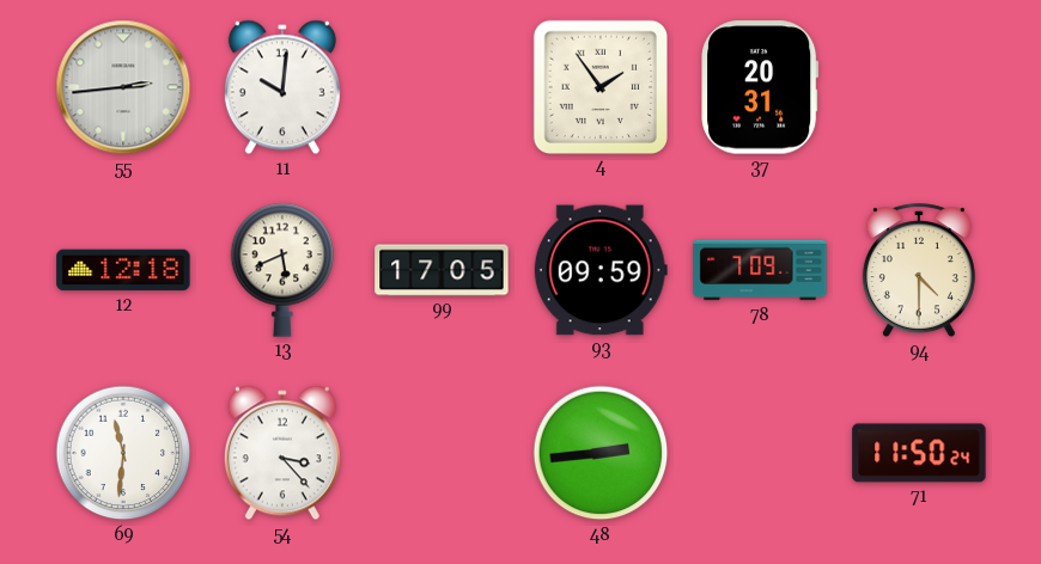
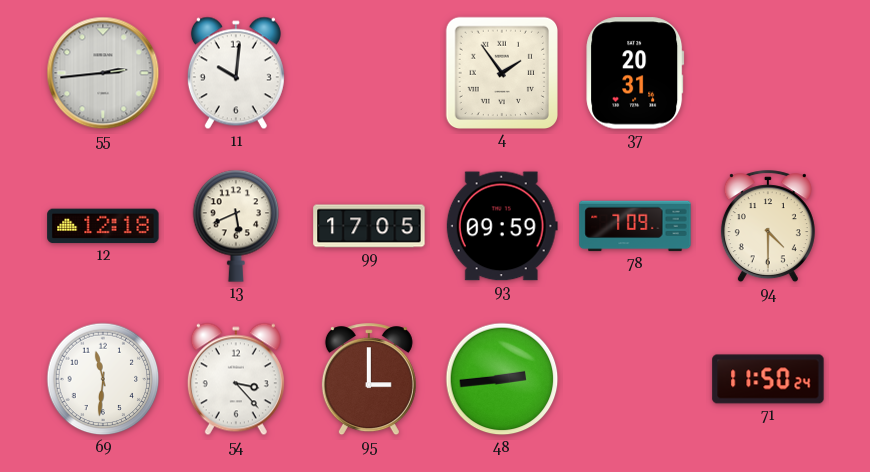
95: none -> 3:00 (369, 380)
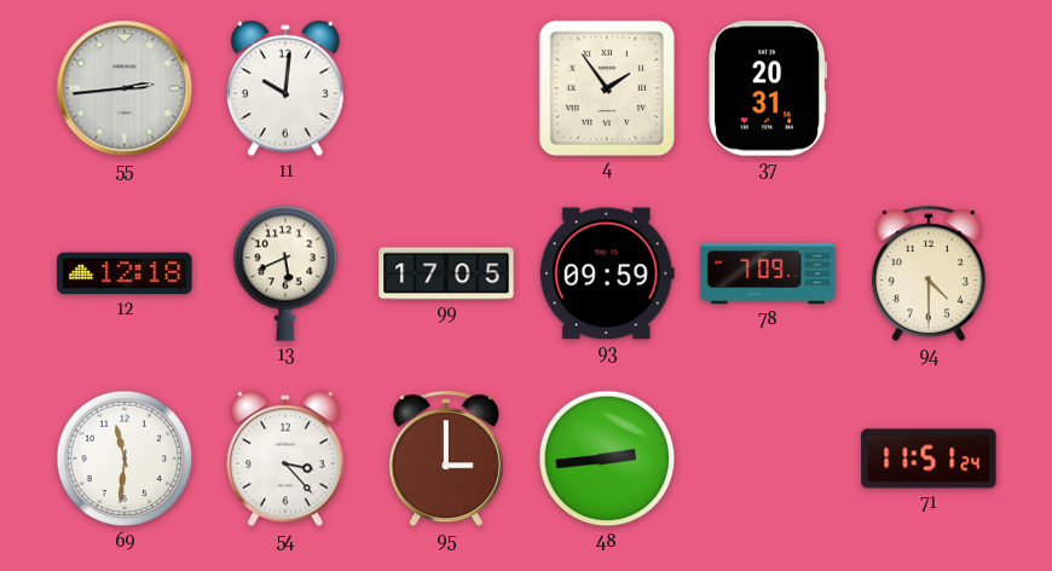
71: 11:50 -> 11:51 (929, 458)
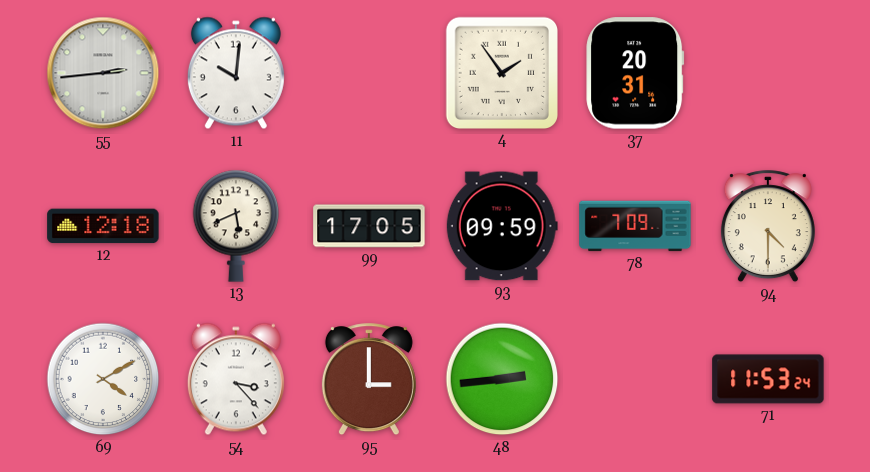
69: 11:31 -> 4:10 (103, 379)
71: 11:51 -> 11:53 (768, 379)
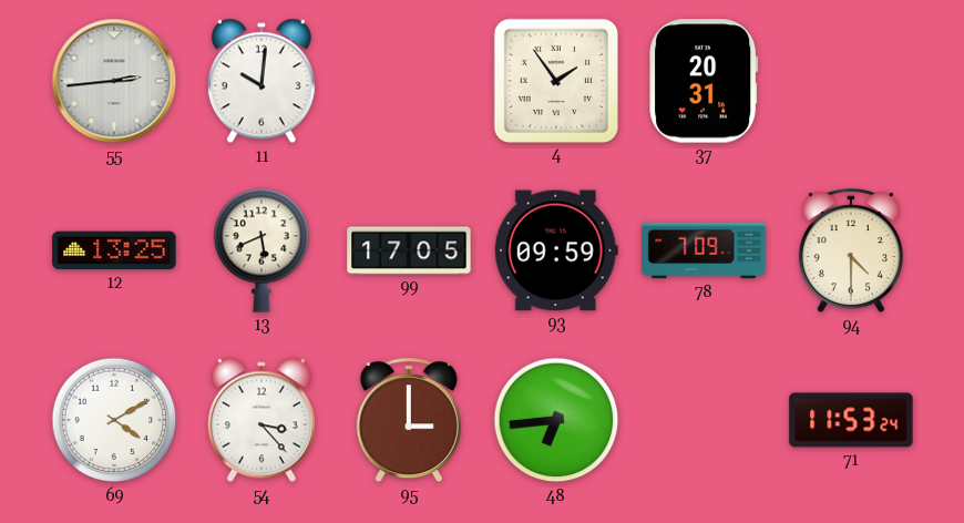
12: 12:18 -> 13:25 (114, 250)
48: 2:44 -> 6:44 (556, 420)
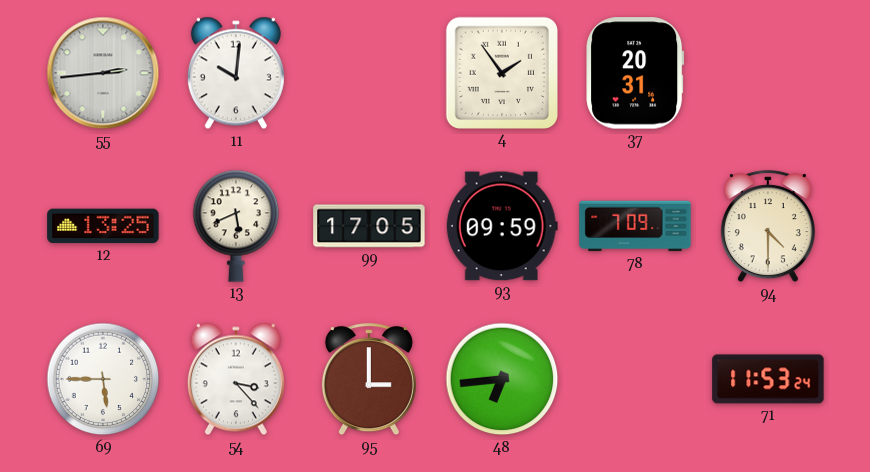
69: 4:10 -> 5:45 (103, 379)
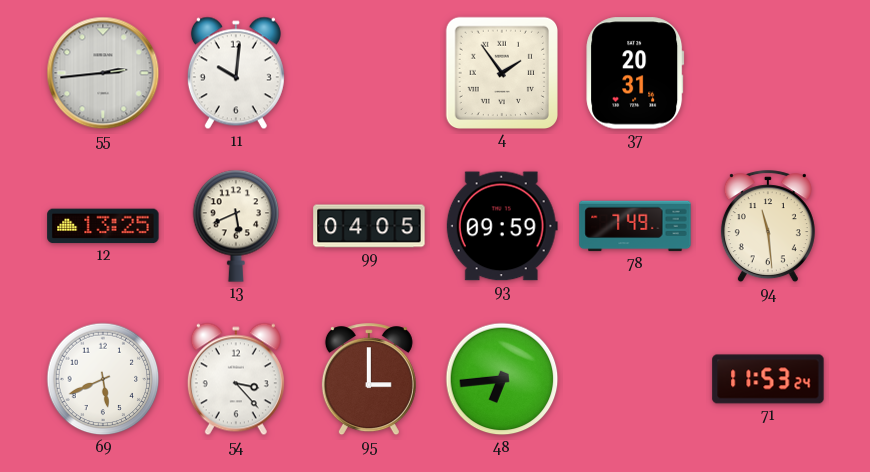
99: 17:05 -> 04:05 (369, 226)
78: 7:09 -> 7:49 (635, 226)
94: 4:30 -> 11:29 (768, 227)
69: 5:45 -> 5:41 (103, 379)
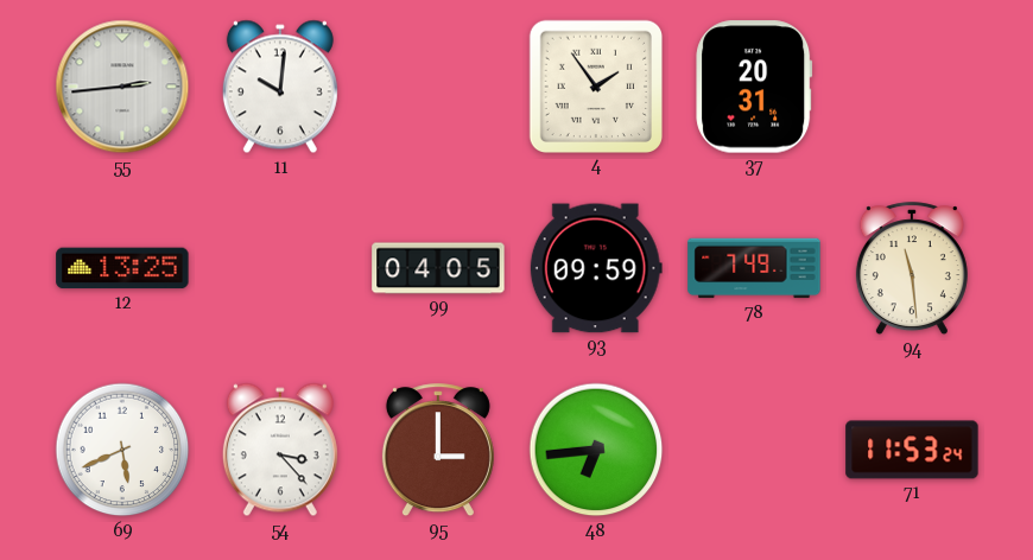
13: 5:41 -> none (236, 226)
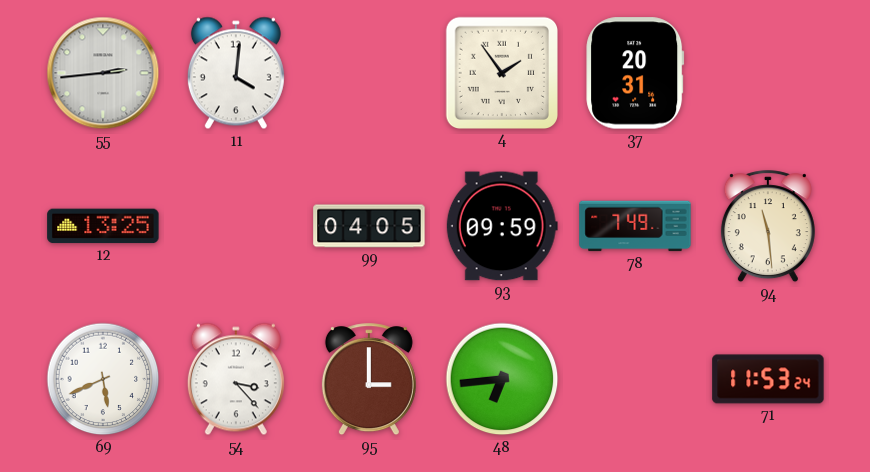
11: 10:01 -> 4:01 (236, 73)
